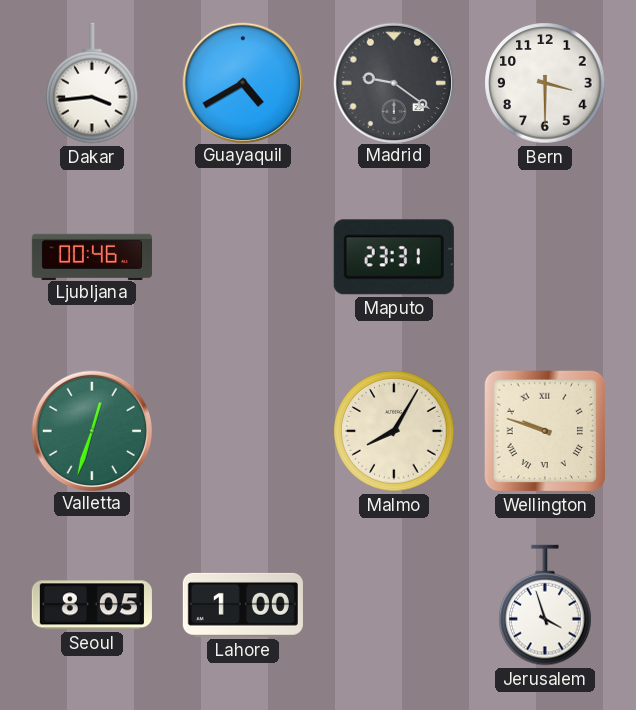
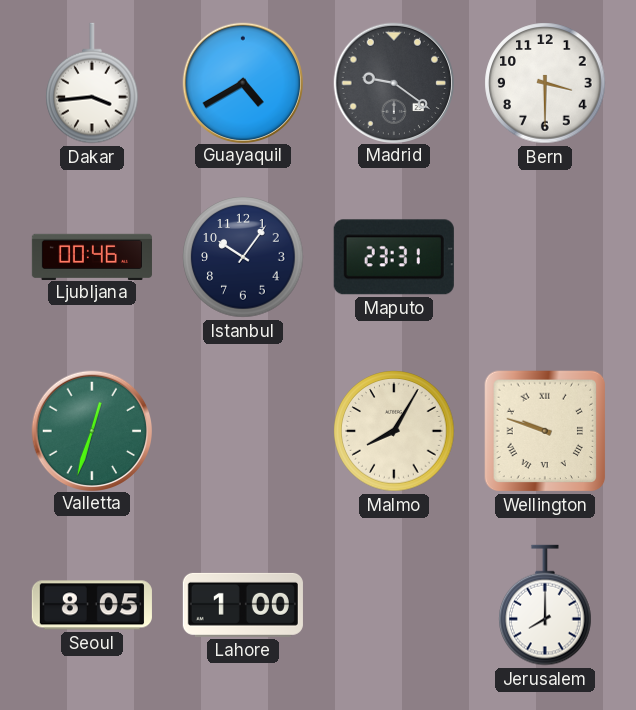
Istanbul: none -> 10:06 (243, 257)
Jerusalem: 3:57 -> 8:00 (545, 605)
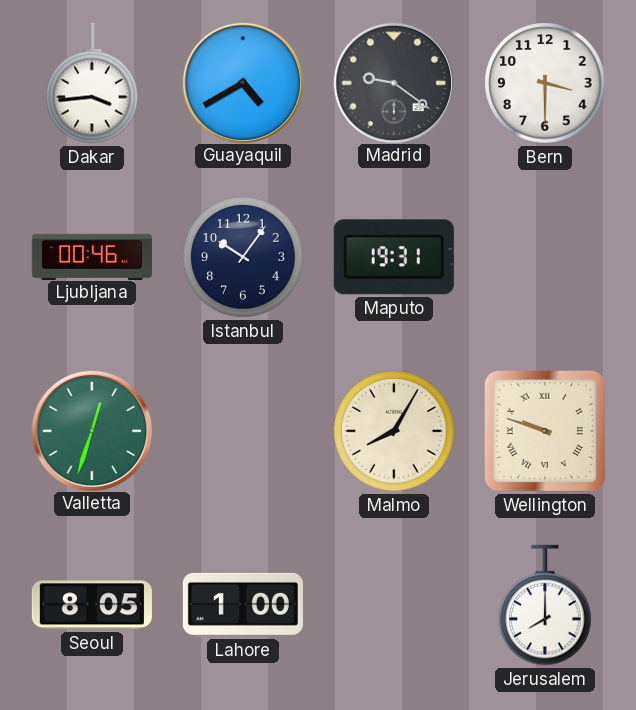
Maputo: 23:31 -> 19:31 (394, 257)
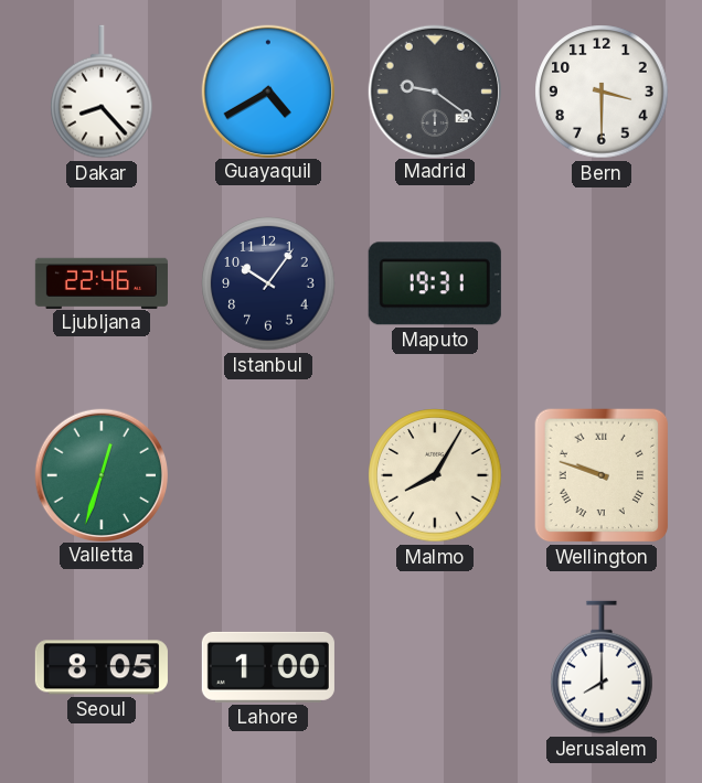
Dakar: 3:44 -> 8:23 (102, 92)
Ljubljana: 00:46 -> 22:46 (102, 282)
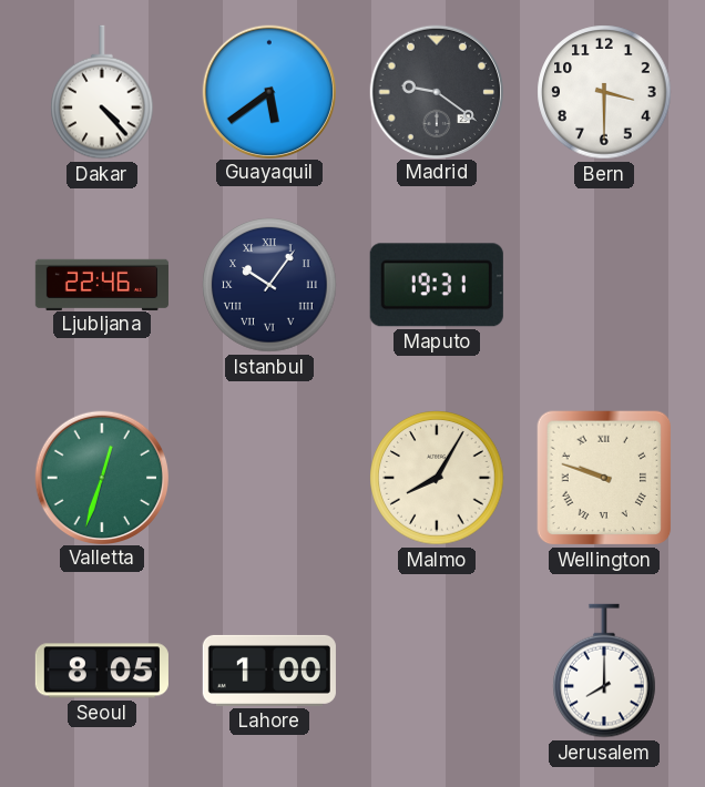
Dakar: 8:23 -> 4:23 (102, 92)
Guayaquil: 4:40 -> 5:39 (268, 91)
Istanbul numerals: Arabic -> Roman (269, 285)
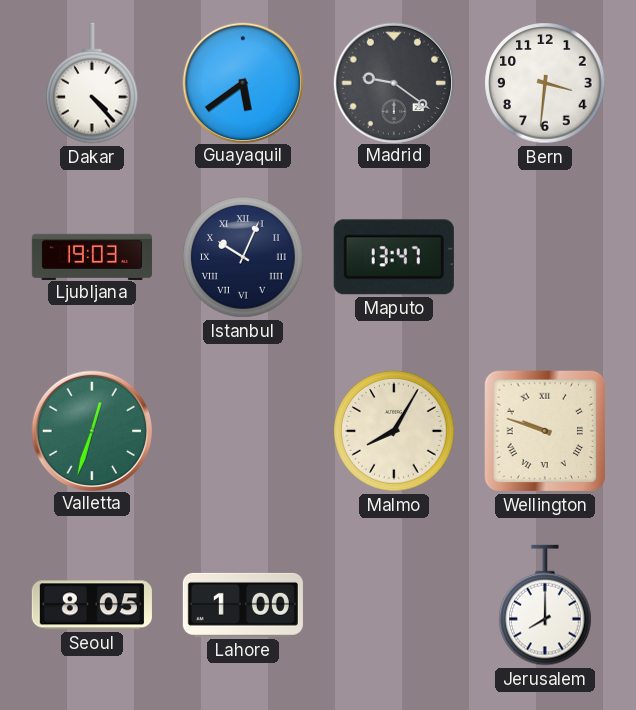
Bern: 3:30 -> 3:31 (545, 83)
Ljubljana: 22:46 -> 19:03 (92, 256)
Istanbul: 10:06 -> 10:04 (243, 257)
Maputo: 19:31 -> 13:47 (394, 257)
